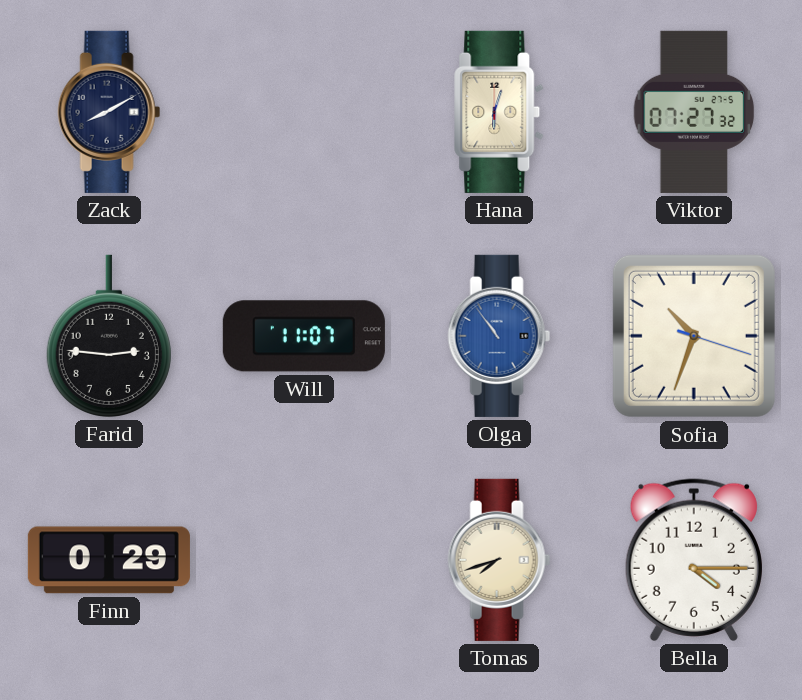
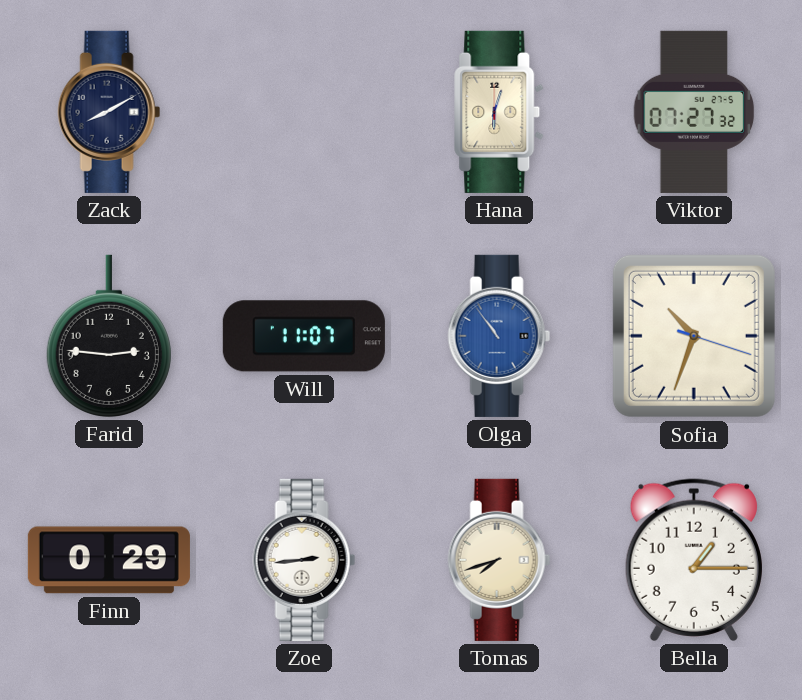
Zoe: none -> 2:44 (304, 560)
Bella: 4:15 -> 1:15 (694, 560)
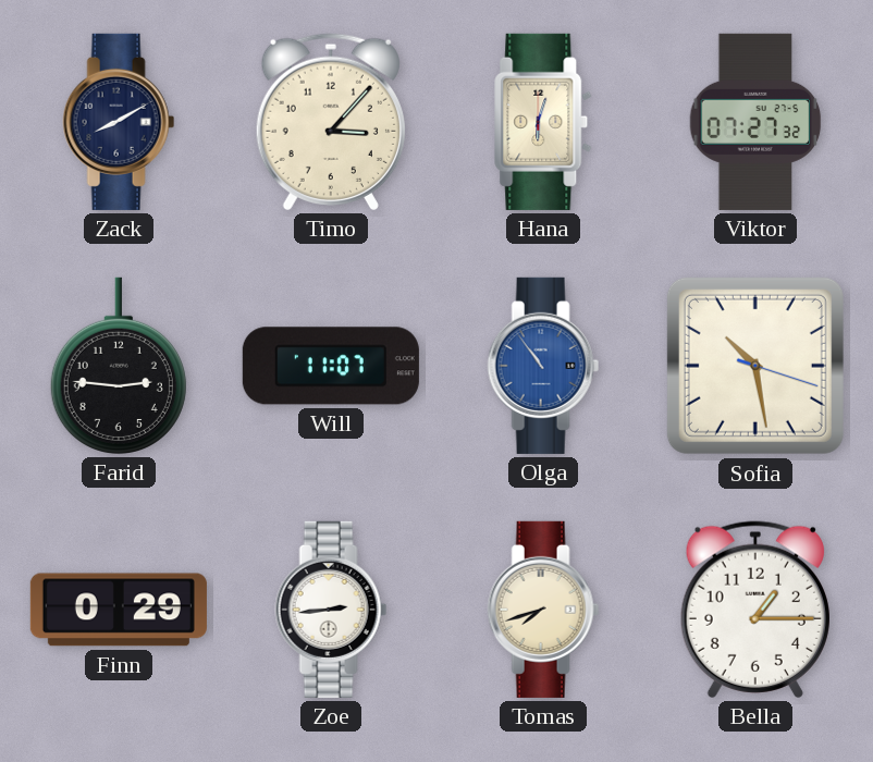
Timo: none -> 3:07 (331, 122)
Sofia: 10:33 -> 10:28 (755, 366)
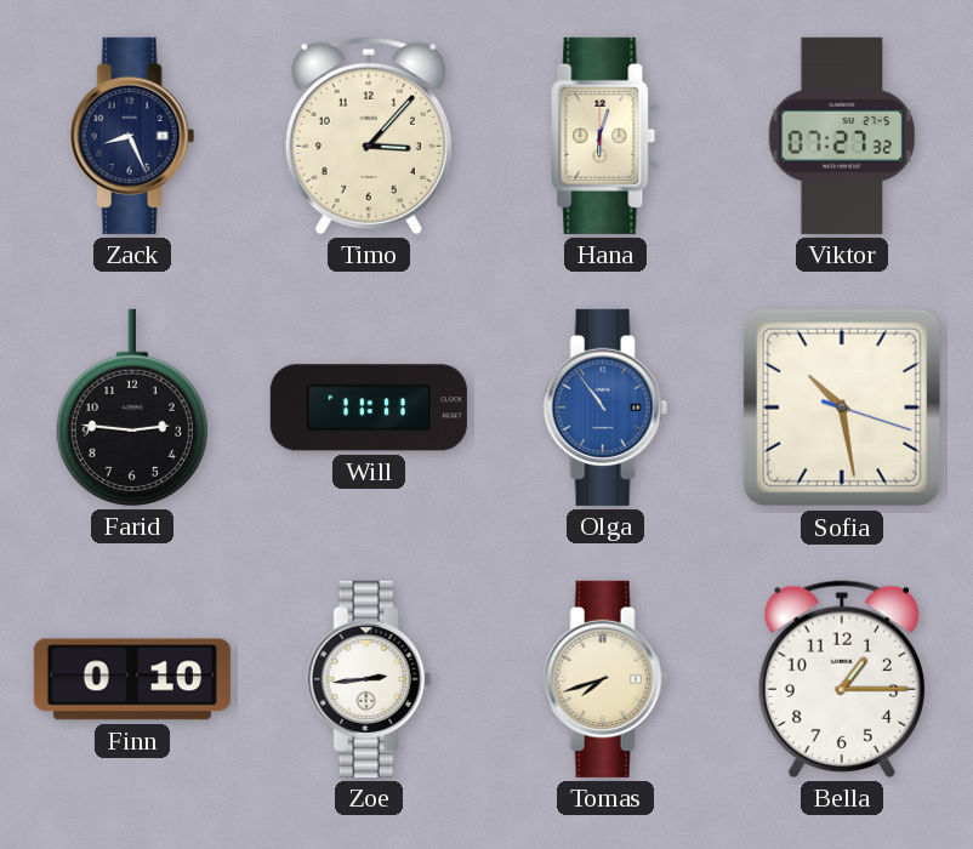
Zack: 8:10 -> 8:26 (132, 136)
Will: 11:07 -> 11:11 (369, 408)
Finn: 0:29 -> 0:10 (132, 679)
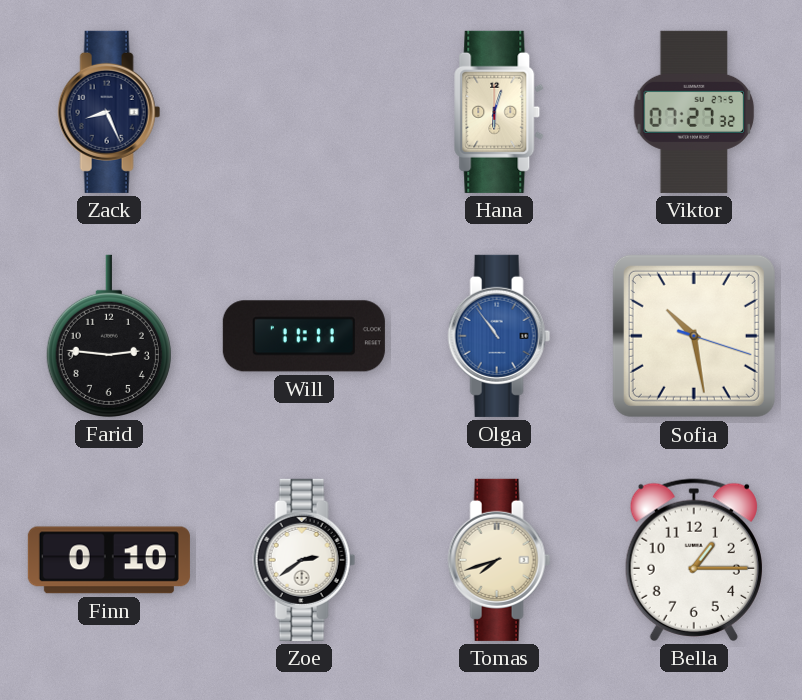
Timo: 3:07 -> none (369, 136)
Zoe: 2:44 -> 2:39 (304, 560)
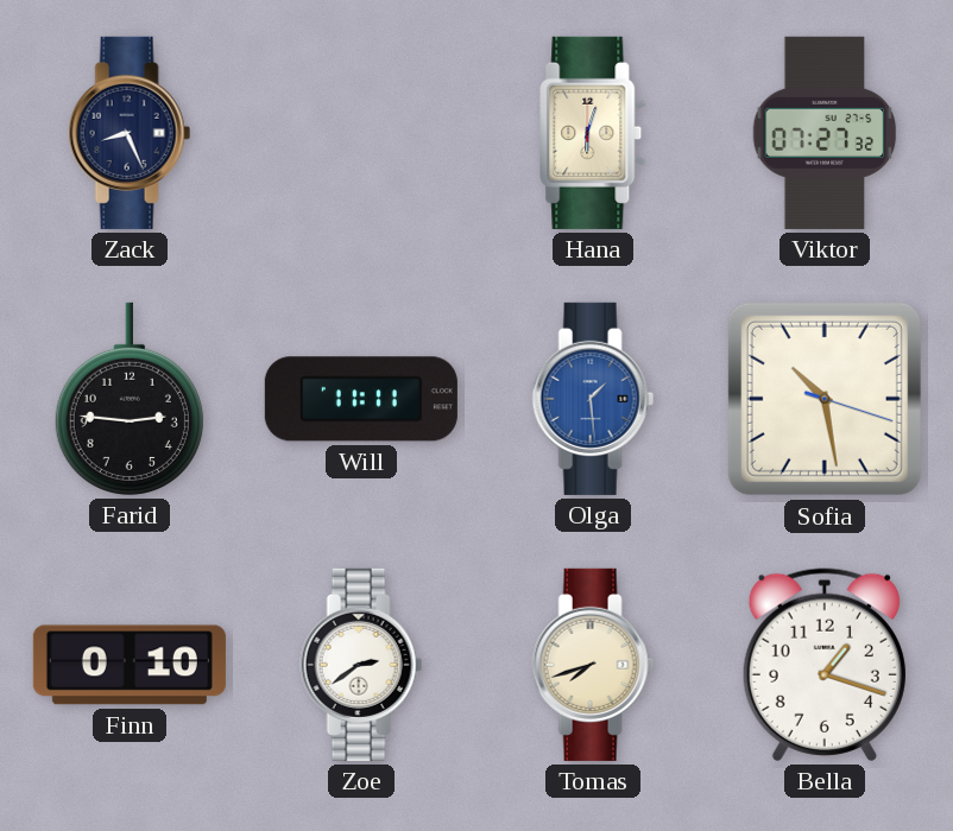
Olga: 10:54 -> 1:29 (593, 399)
Bella: 1:15 -> 1:18 (825, 665)
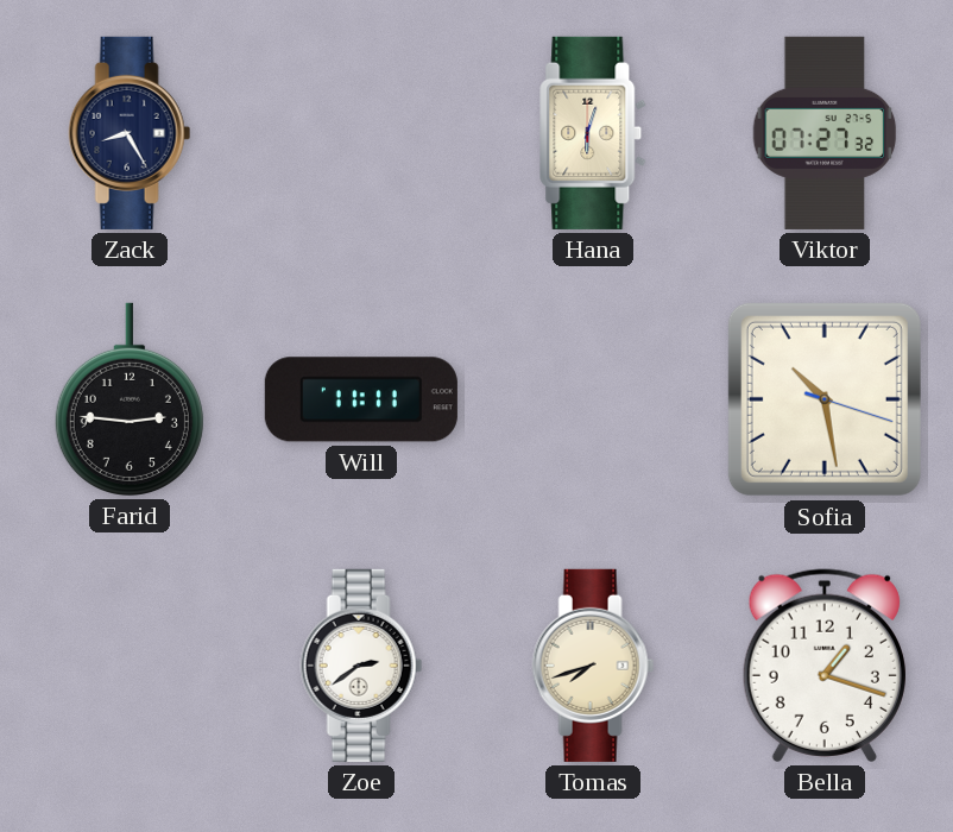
Zack: 8:26 -> 8:25 (130, 133)
Olga: 1:29 -> none (593, 399)
Finn: 0:10 -> none (130, 665)
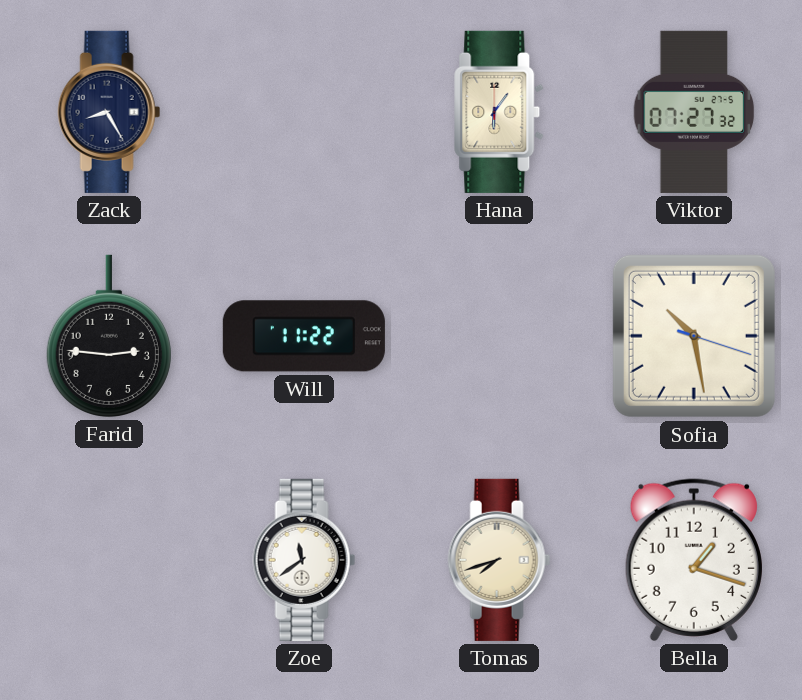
Hana: 6:03 -> 6:06 (500, 112)
Will: 11:11 -> 11:22 (304, 336)
Zoe: 2:39 -> 11:39 (304, 560)
